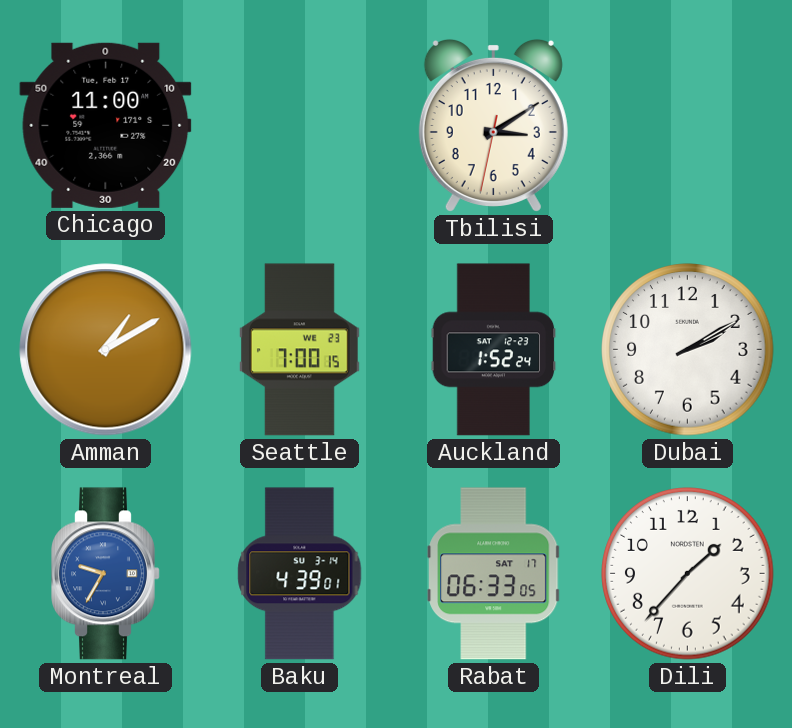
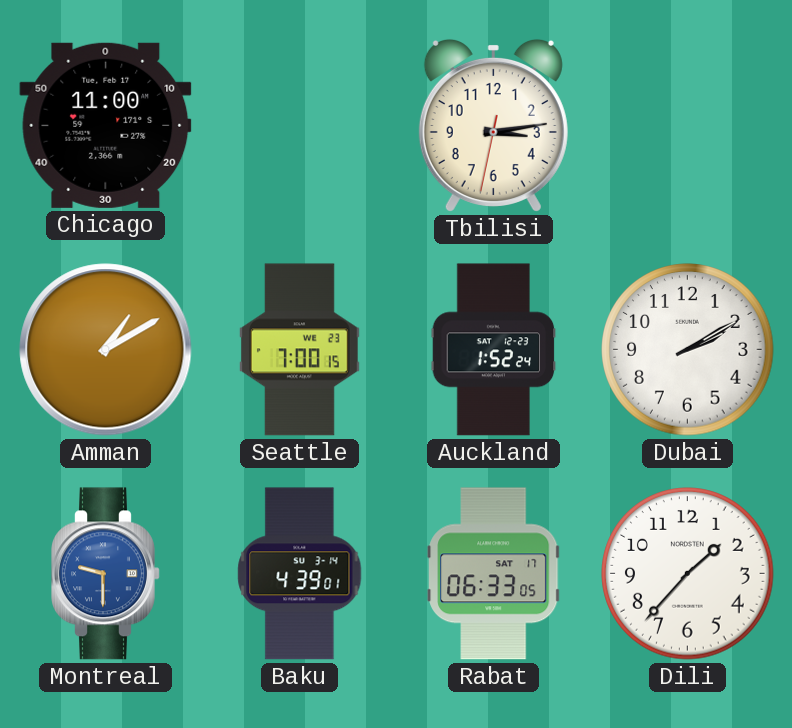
Tbilisi: 3:09 -> 3:13 (493, 125)
Montreal: 9:35 -> 9:30 (106, 574)
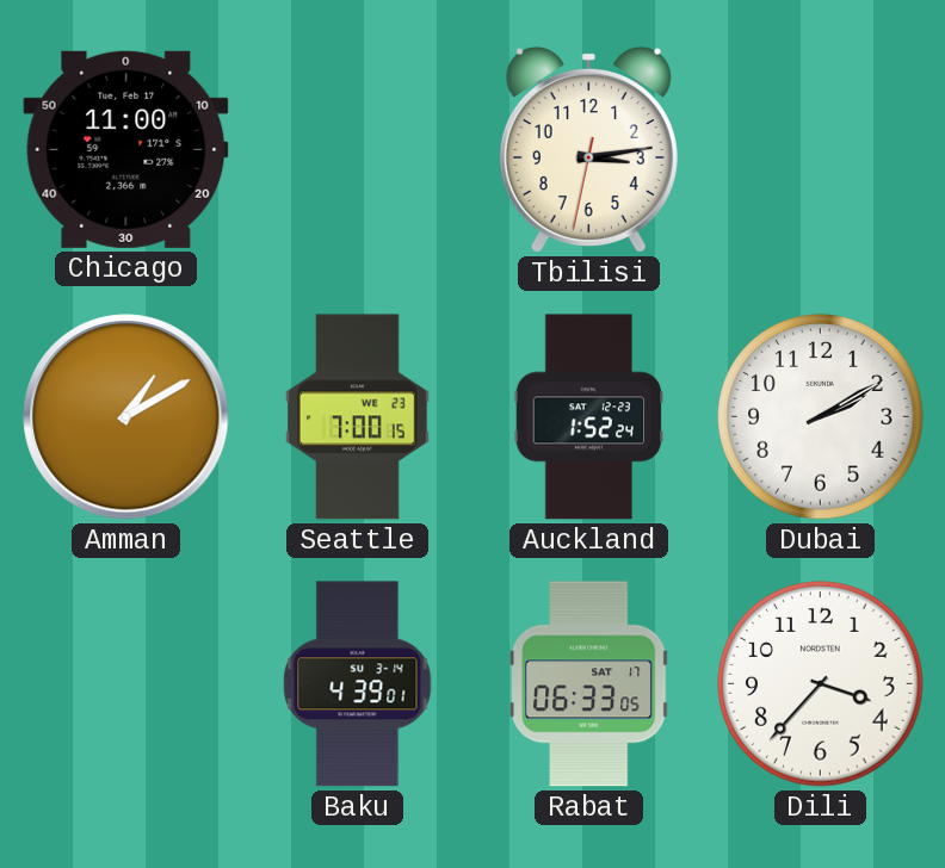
Montreal: 9:30 -> none (106, 574)
Dili: 1:37 -> 3:37 (821, 684)
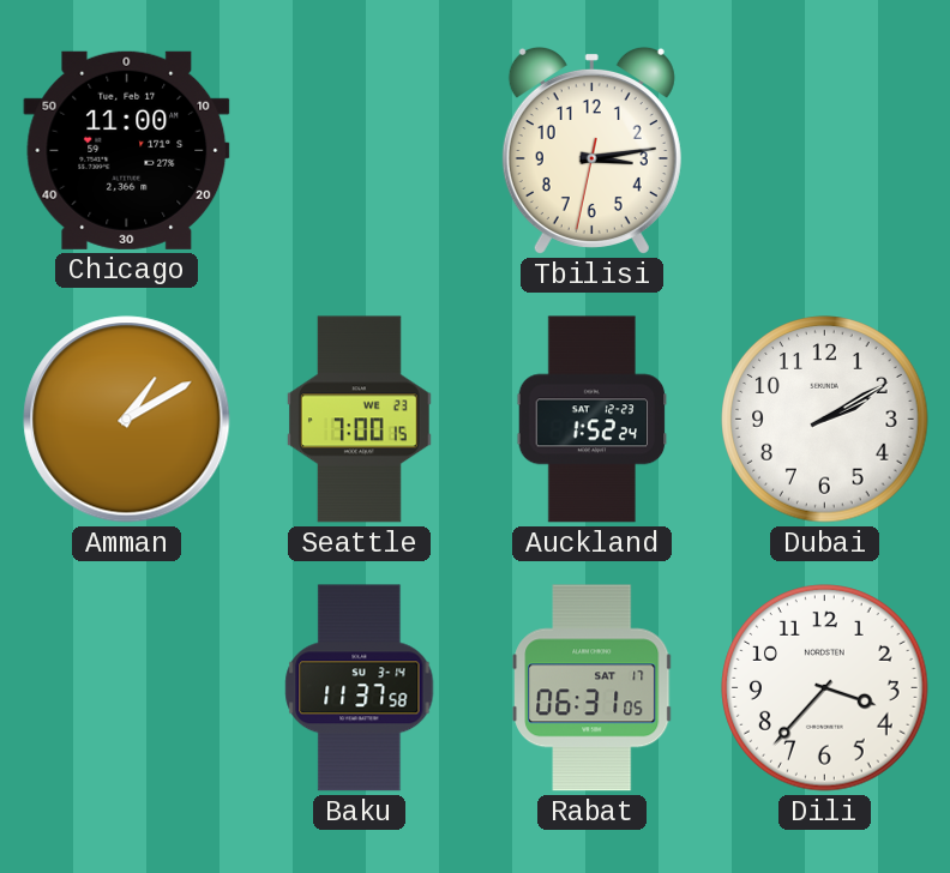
Baku: 4:39 -> 11:37 (360, 688)
Rabat: 06:33 -> 06:31 (593, 688)
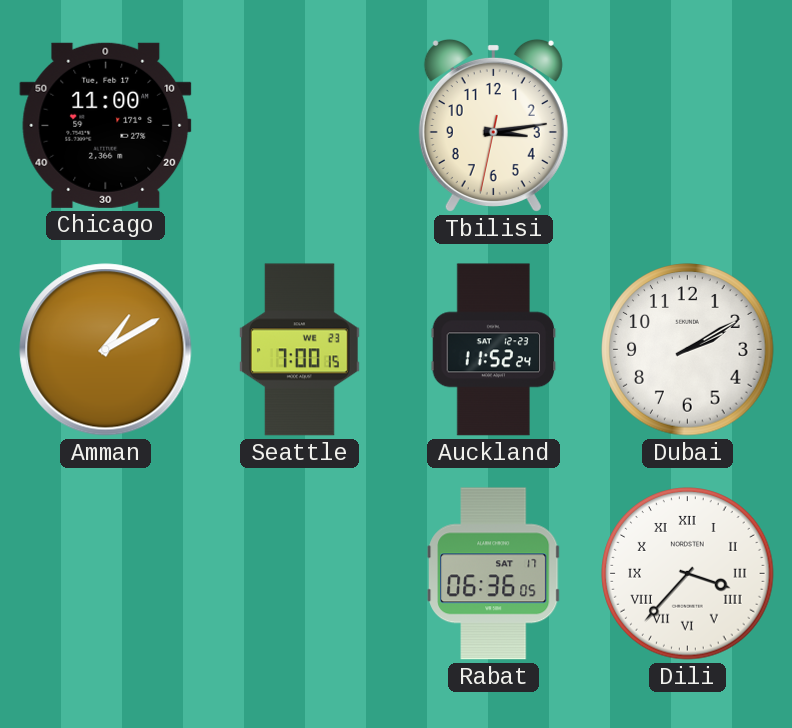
Auckland: 1:52 -> 11:52 (494, 350)
Baku: 11:37 -> none (360, 688)
Rabat: 06:31 -> 06:36 (494, 574)
Dili numerals: Arabic -> Roman (688, 574)
